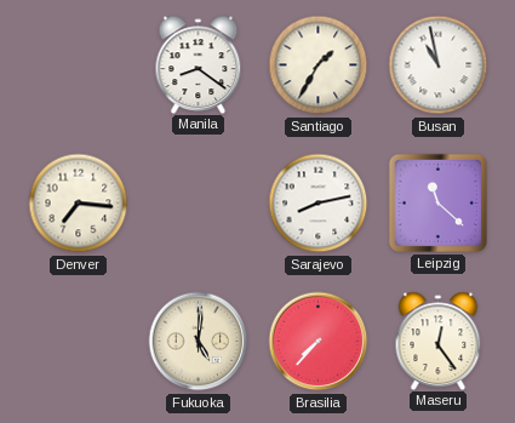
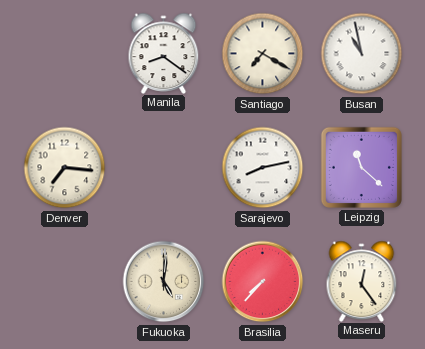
Santiago: 1:35 -> 7:20 (263, 54)
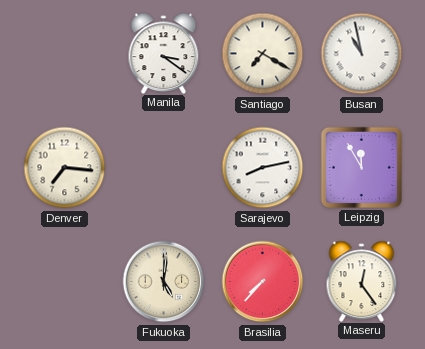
Manila: 8:21 -> 3:21 (164, 53)
Leipzig: 11:22 -> 11:55 (361, 167)
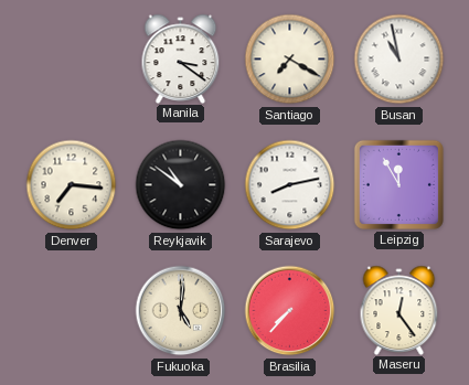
Reykjavik: none -> 10:51 (181, 185)
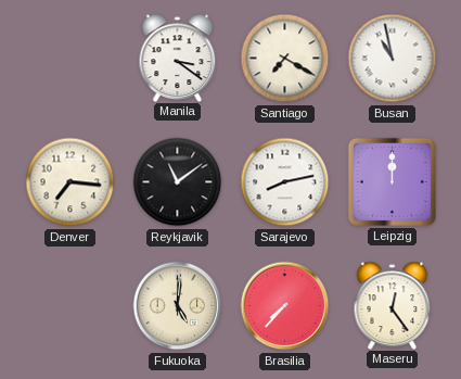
Reykjavik: 10:51 -> 11:09 (178, 182)
Leipzig: 11:55 -> 12:00 (392, 181)
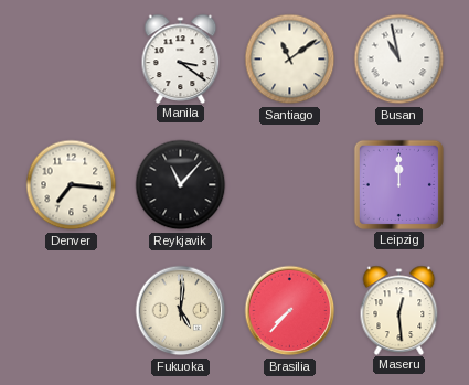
Santiago: 7:20 -> 11:09 (290, 60)
Reykjavik: 11:09 -> 11:07 (181, 185)
Sarajevo: 8:13 -> none (285, 182)
Maseru: 12:24 -> 12:29 (399, 310)
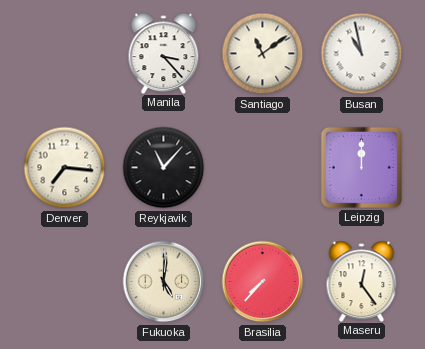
Manila: 3:21 -> 3:23 (164, 53)
Maseru: 12:29 -> 12:24 (362, 281)
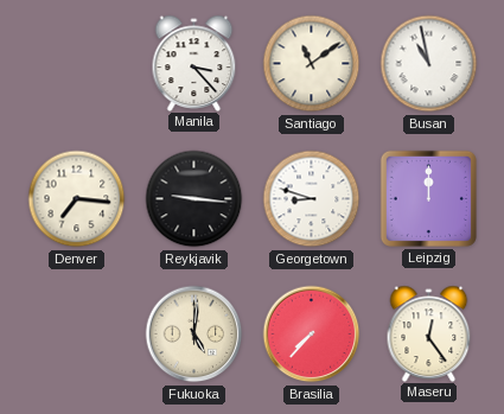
Reykjavik: 11:07 -> 9:16 (194, 199)
Georgetown: none -> 8:48 (312, 199)
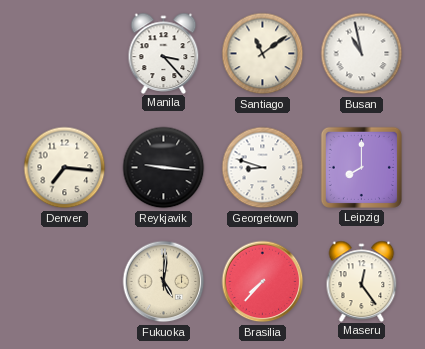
Leipzig: 12:00 -> 8:00 (361, 167)
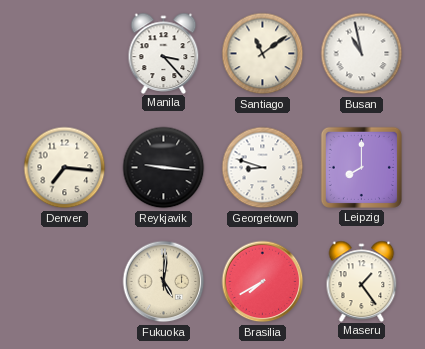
Brasilia: 7:37 -> 7:40 (263, 282)
Maseru: 12:24 -> 1:24 (362, 281)
